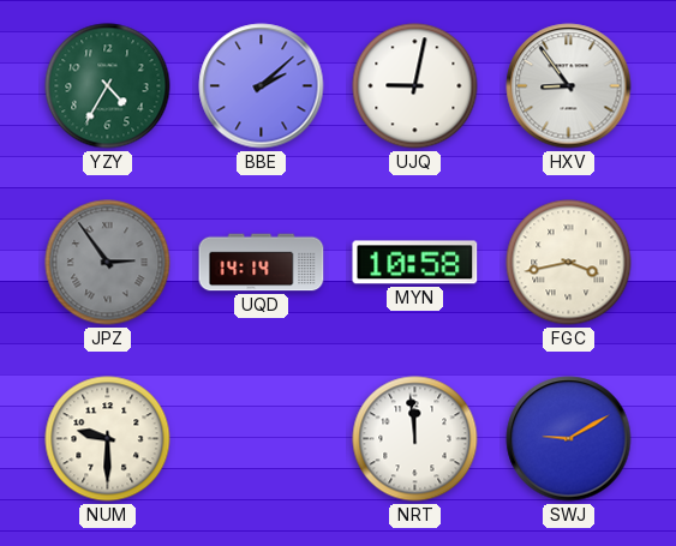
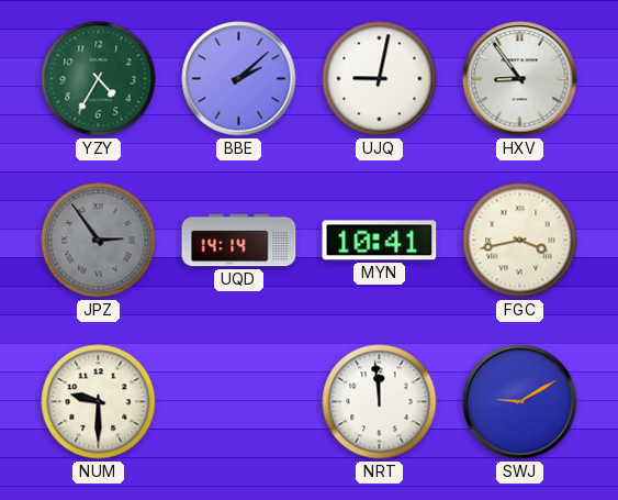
MYN: 10:58 -> 10:41 (380, 241)
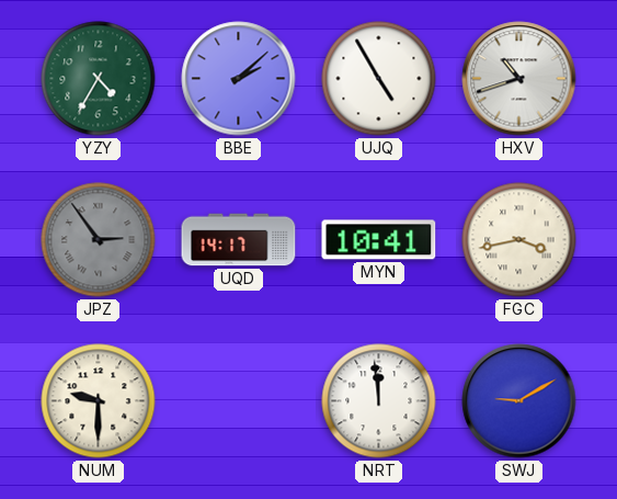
UJQ: 9:02 -> 4:55 (379, 79)
HXV: 8:54 -> 10:42 (519, 79)
UQD: 14:14 -> 14:17 (239, 240)
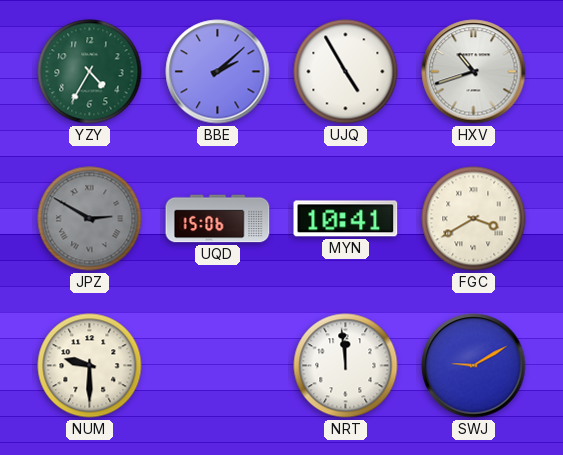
JPZ: 2:54 -> 2:50 (90, 219)
UQD: 14:17 -> 15:06 (218, 219)
FGC: 3:43 -> 3:40 (474, 219)
